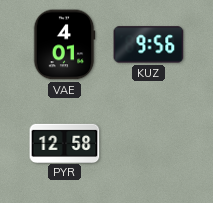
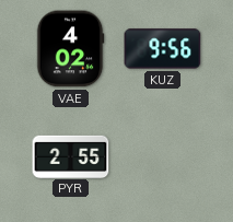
VAE: 4:01 -> 4:02 (70, 49)
PYR: 12:58 -> 2:55 (71, 156)
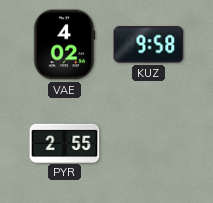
KUZ: 9:56 -> 9:58 (149, 45)
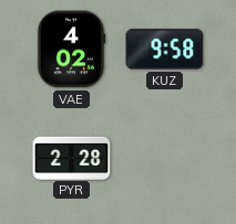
PYR: 2:55 -> 2:28 (72, 158)
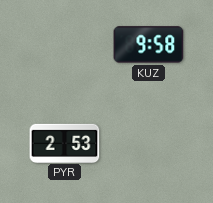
VAE: 4:02 -> none (71, 50)
PYR: 2:28 -> 2:53 (65, 143)
